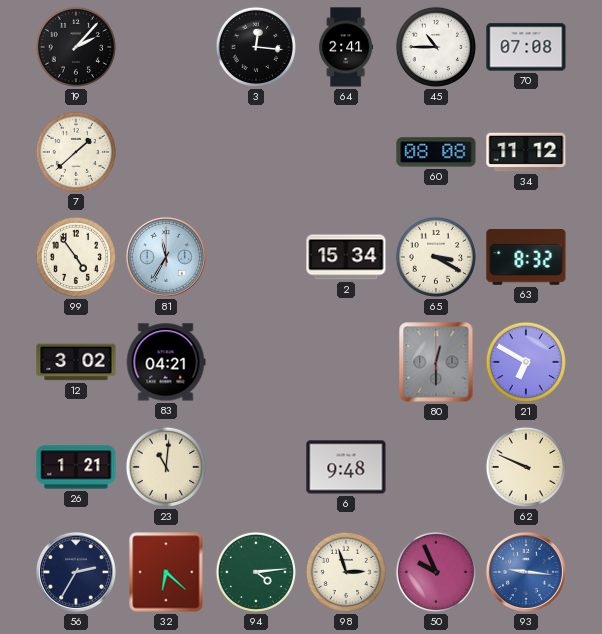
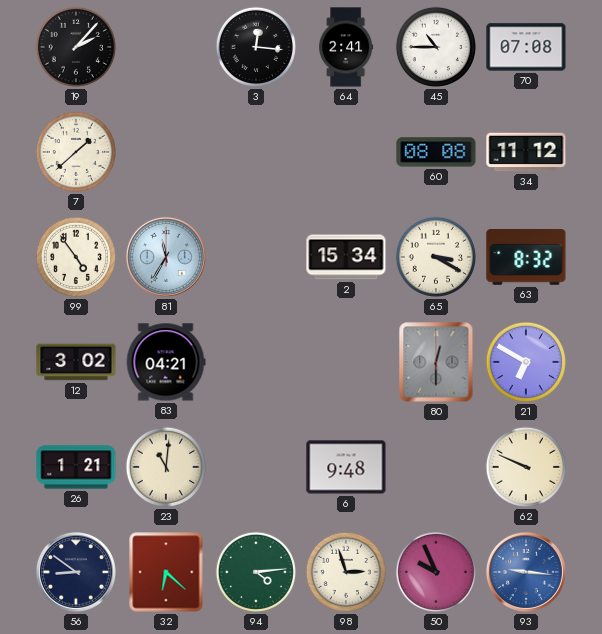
56: 2:35 -> 8:51 (76, 572)
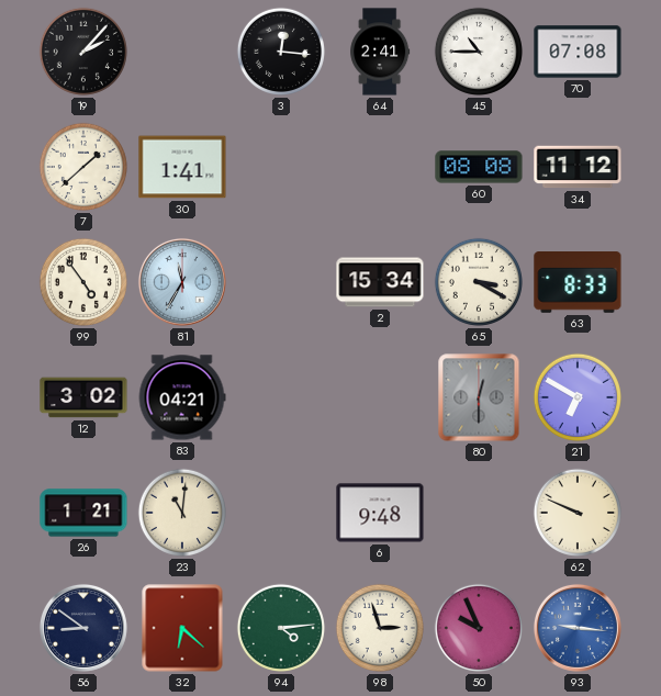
30: none -> 1:41 (182, 167)
63: 8:32 -> 8:33 (578, 283)
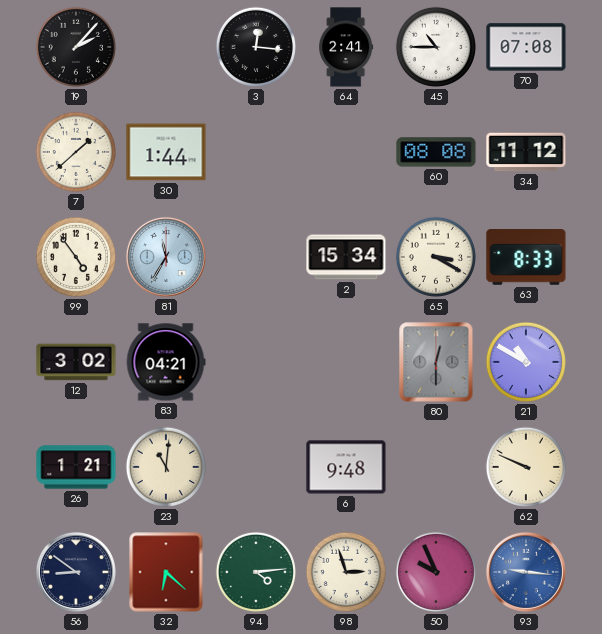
30: 1:41 -> 1:44 (166, 152)
21: 6:50 -> 10:50 (526, 362)
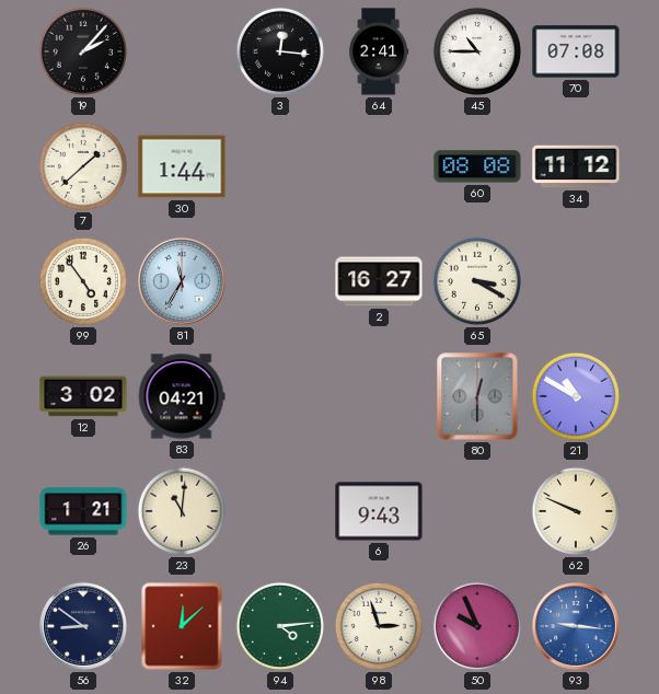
2: 15:34 -> 16:27 (379, 281)
63: 8:33 -> none (526, 258)
6: 9:48 -> 9:43 (379, 511)
32: 6:22 -> 12:08 (182, 626)
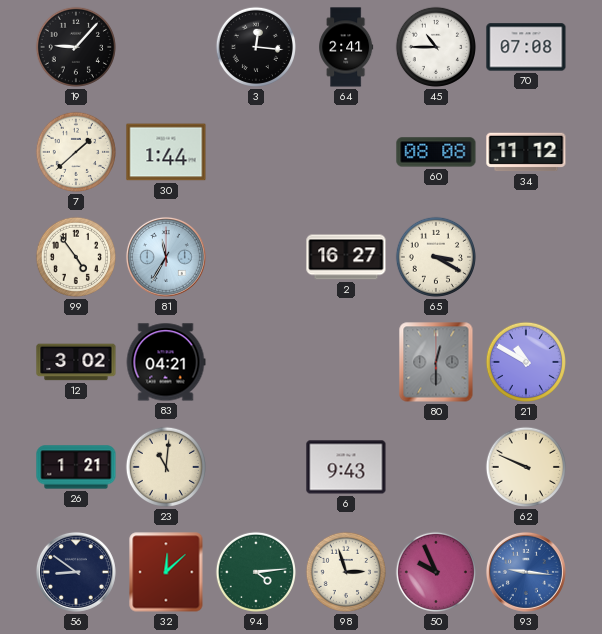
19: 2:07 -> 9:07 (76, 47)
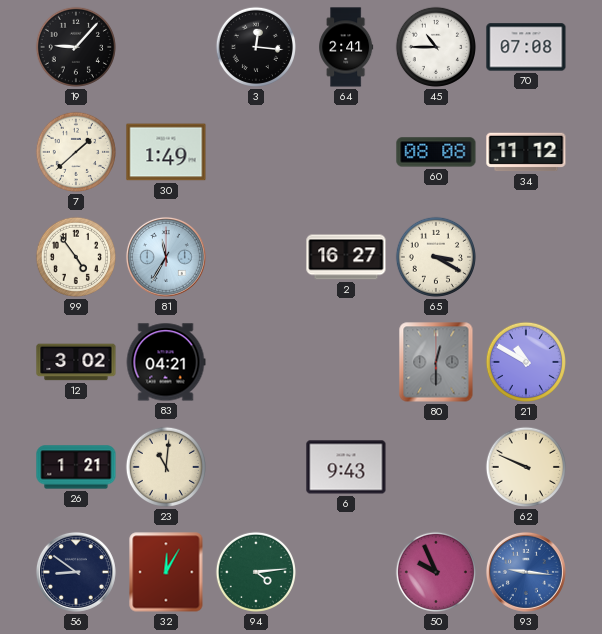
30: 1:44 -> 1:49 (166, 152)
32: 12:08 -> 12:05 (166, 572)
98: 2:57 -> none (346, 572)
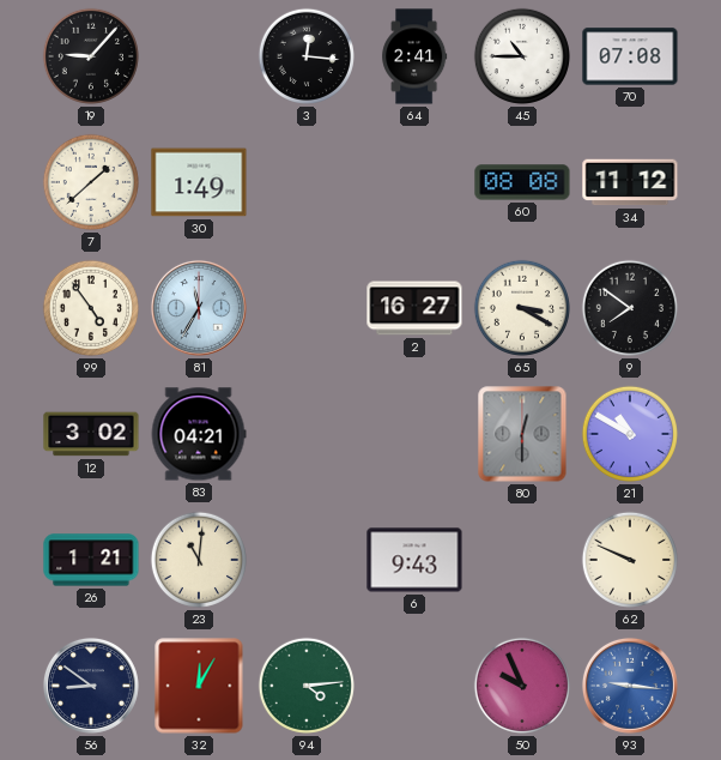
9: none -> 7:51 (630, 308)
